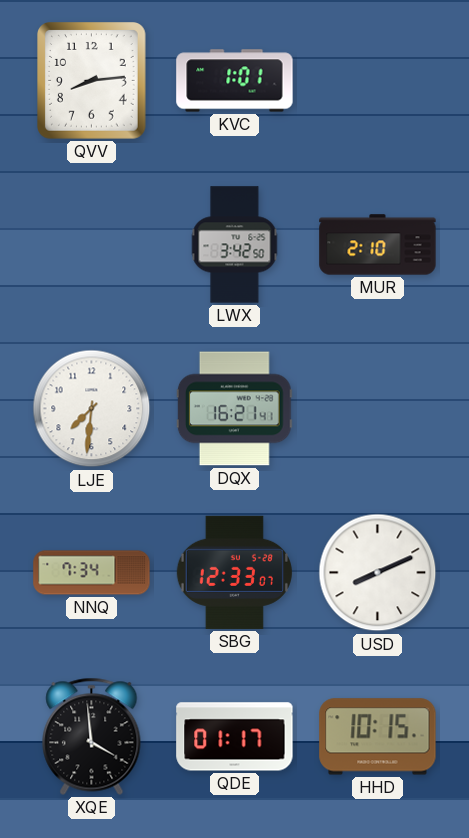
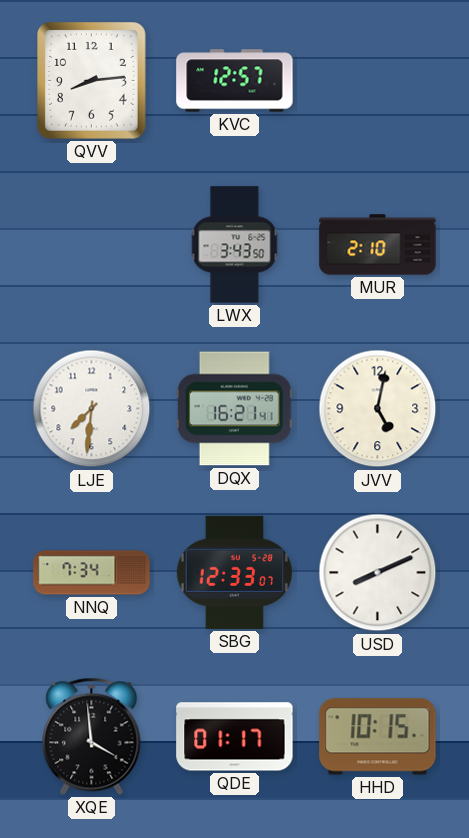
KVC: 1:01 -> 12:57 (235, 81)
LWX: 3:42 -> 3:43 (235, 245)
JVV: none -> 5:02 (378, 409)
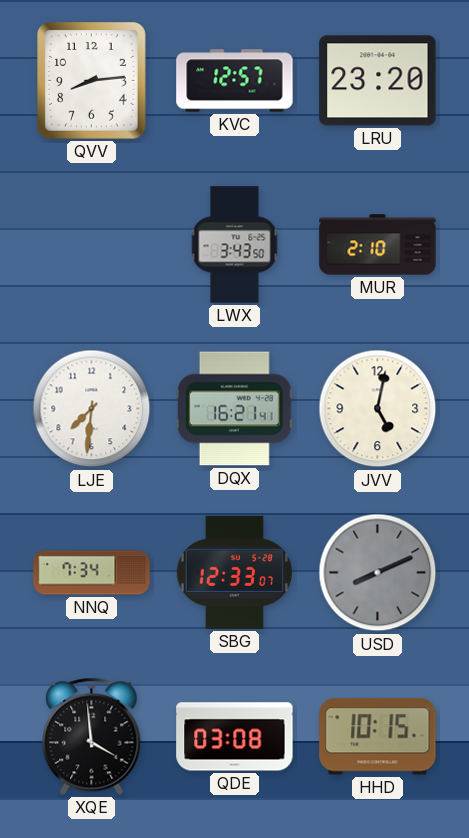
LRU: none -> 23:20 (378, 81)
USD dial: white -> grey (378, 573)
QDE: 01:17 -> 03:08 (235, 737)
